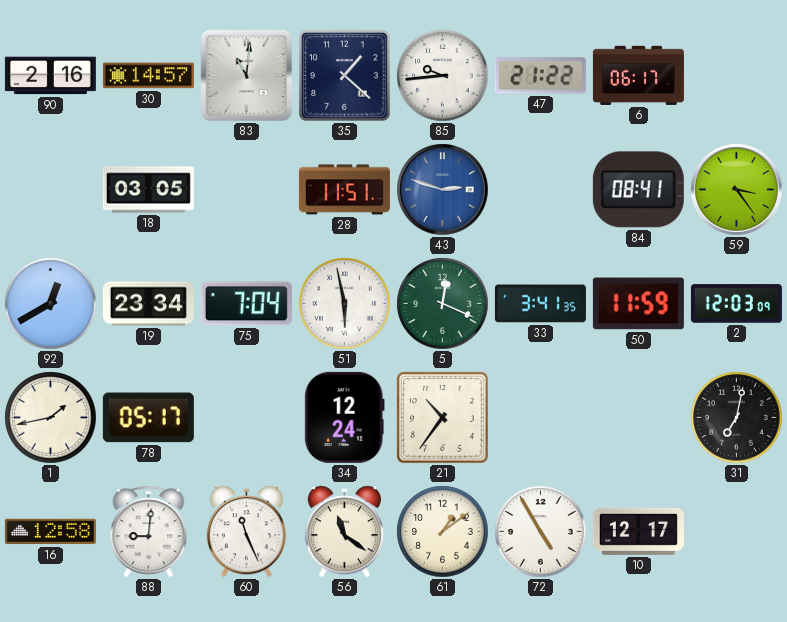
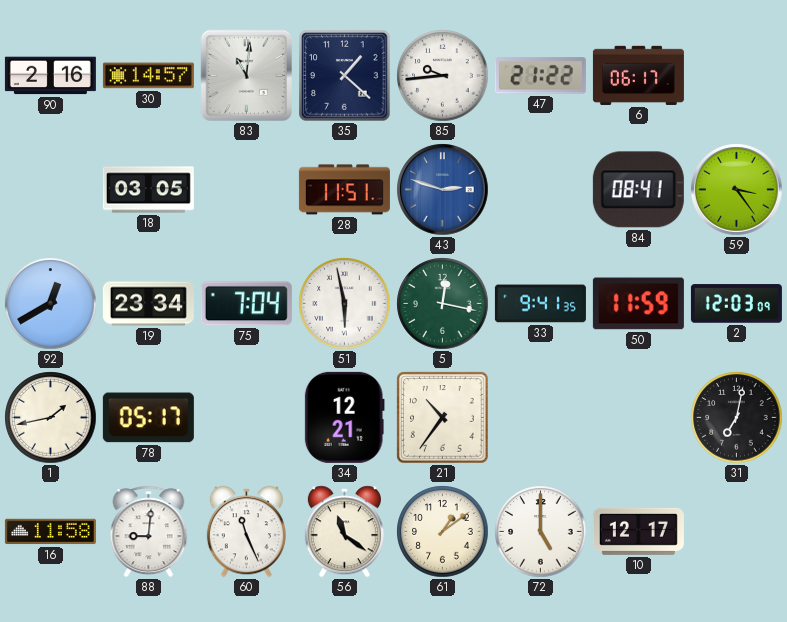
5: 12:19 -> 12:17 (443, 304)
33: 3:41 -> 9:41 (540, 304)
34: 12:24 -> 12:21 (344, 417)
16: 12:58 -> 11:58 (50, 532)
72: 4:55 -> 5:00 (541, 532)
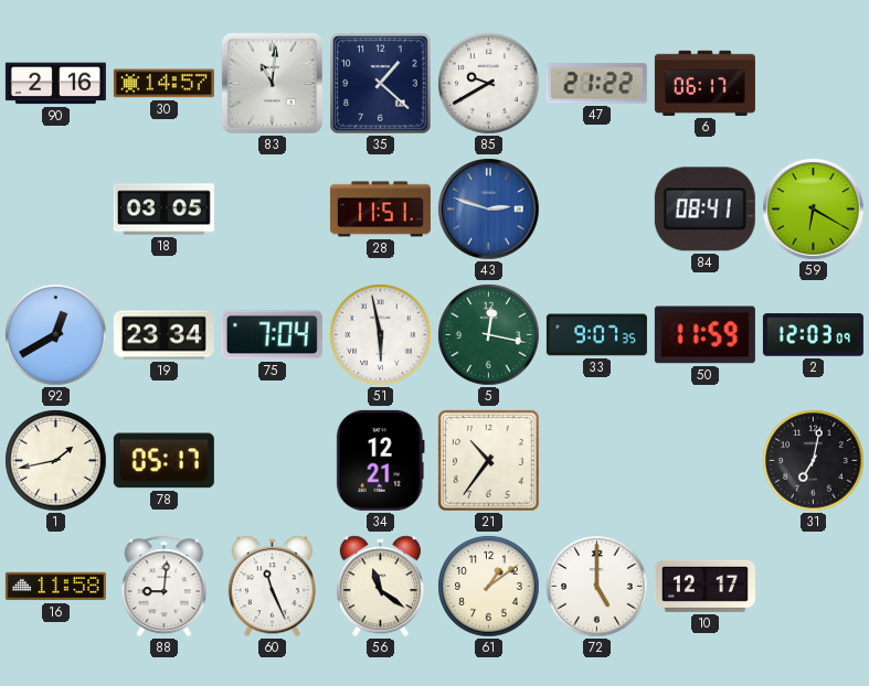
85: 9:44 -> 9:40 (489, 84)
59: 3:24 -> 6:20 (814, 210)
33: 9:41 -> 9:07 (596, 335)
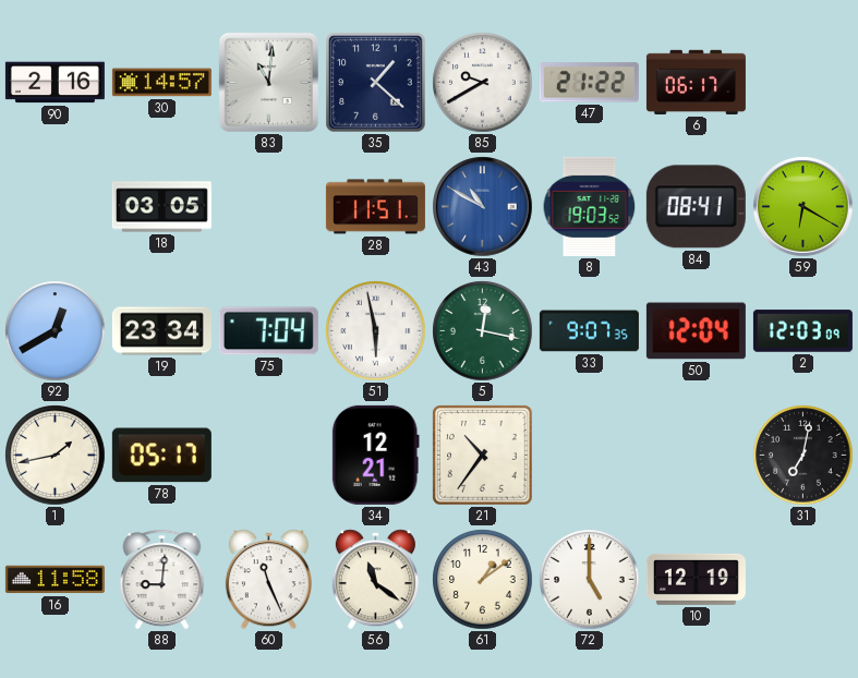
43: 2:48 -> 10:50 (483, 207)
8: none -> 19:03 (590, 206)
50: 11:59 -> 12:04 (696, 331)
10: 12:17 -> 12:19 (696, 579)
